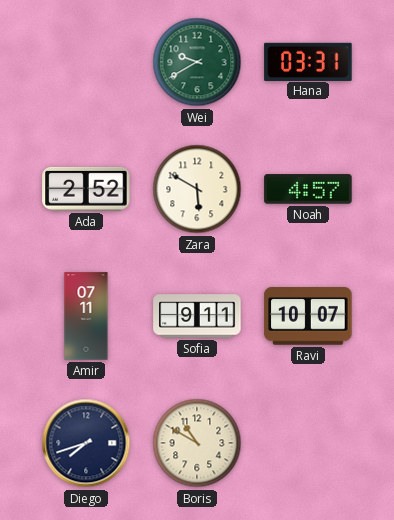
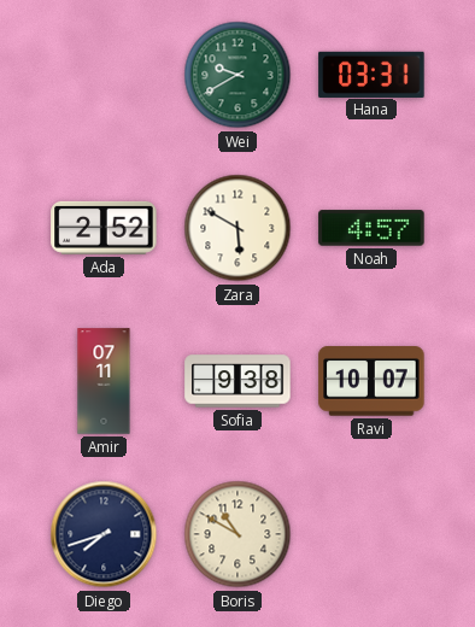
Sofia: 9:11 -> 9:38 (237, 381)
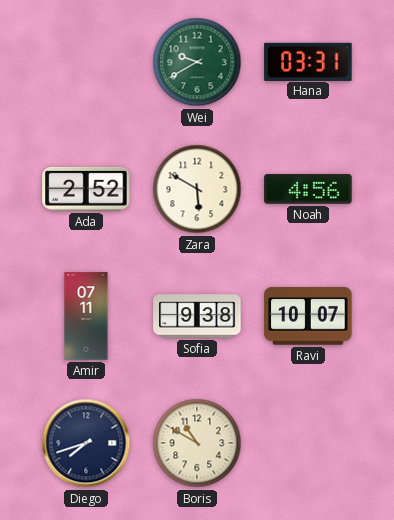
Noah: 4:57 -> 4:56 (308, 189)
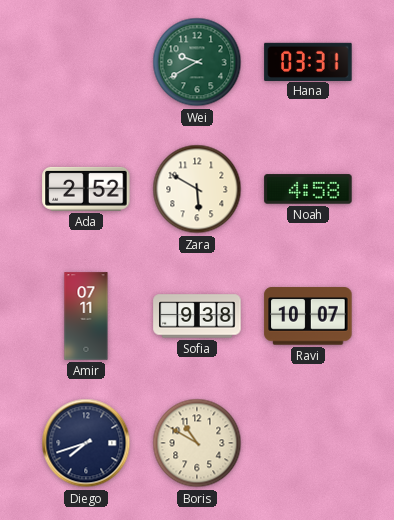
Noah: 4:56 -> 4:58 (308, 189)
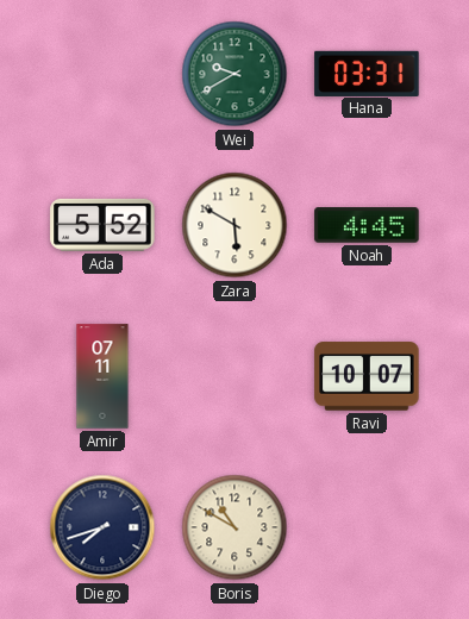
Ada: 2:52 -> 5:52 (102, 225)
Noah: 4:58 -> 4:45 (367, 225)
Sofia: 9:38 -> none (197, 316)
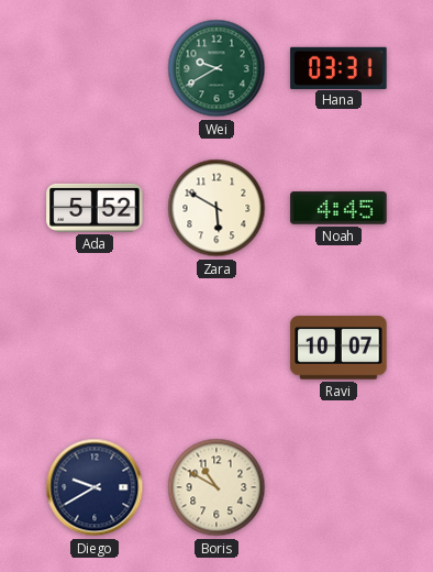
Amir: 07:11 -> none (102, 376)
Diego: 7:42 -> 9:40 (95, 487)
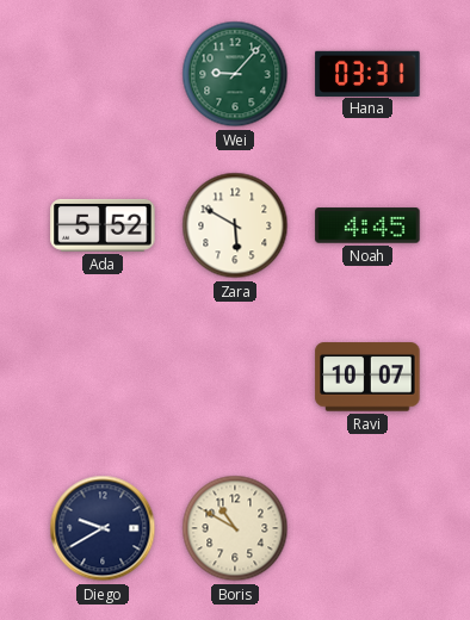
Wei: 9:40 -> 9:07 (235, 74)
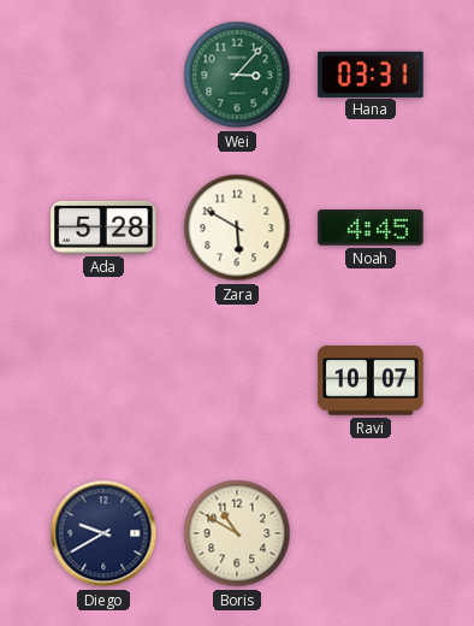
Wei: 9:07 -> 3:07 (237, 75)
Ada: 5:52 -> 5:28 (103, 228)
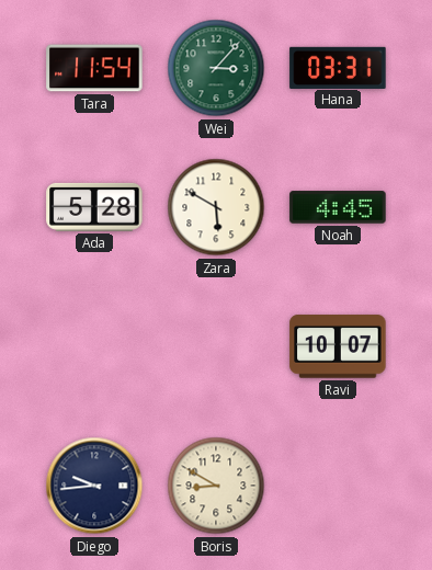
Tara: none -> 11:54 (94, 68)
Diego: 9:40 -> 9:44 (94, 486)
Boris: 10:50 -> 8:50 (216, 486)
